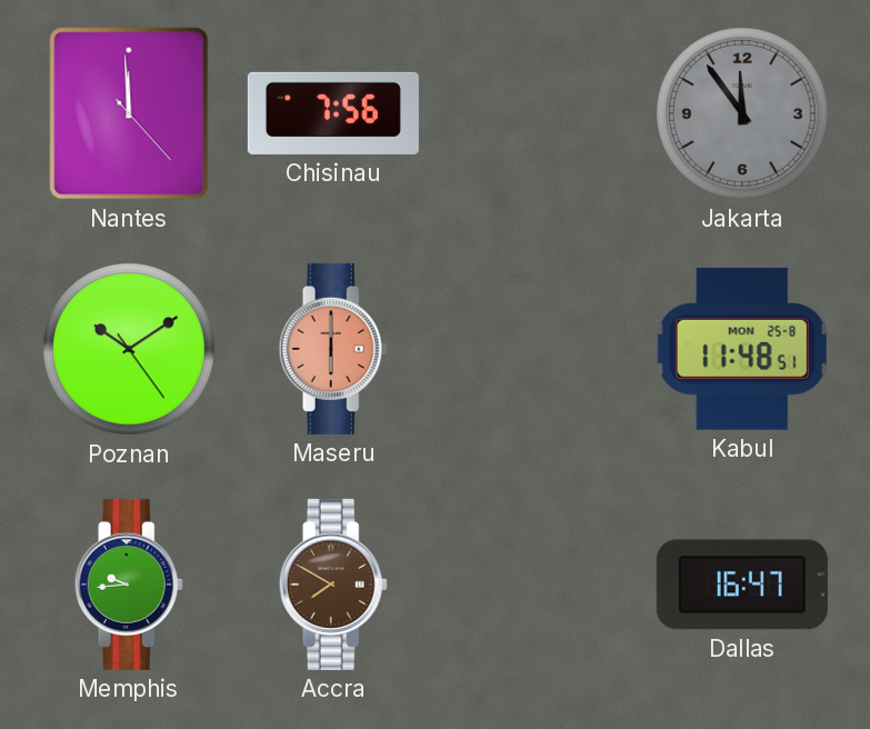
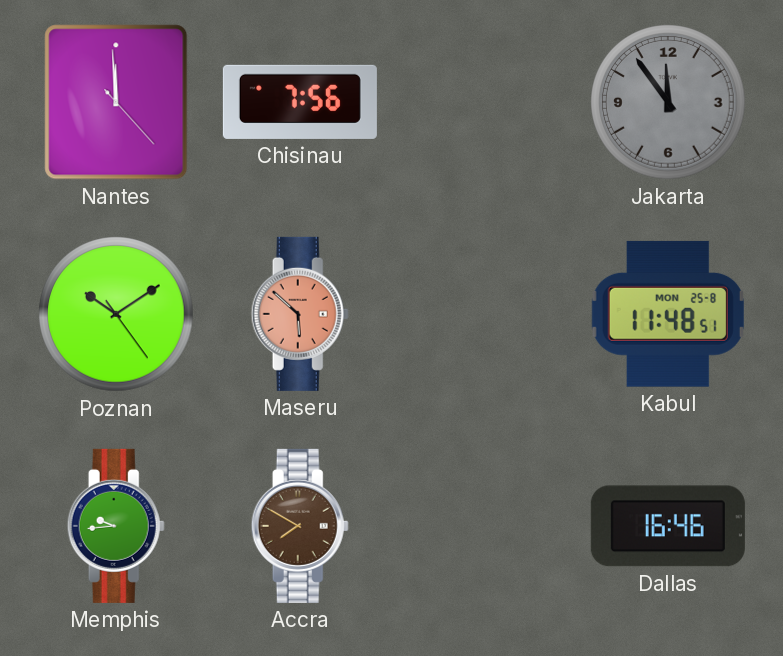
Maseru: 6:00 -> 5:52 (300, 314)
Dallas: 16:47 -> 16:46 (668, 526)
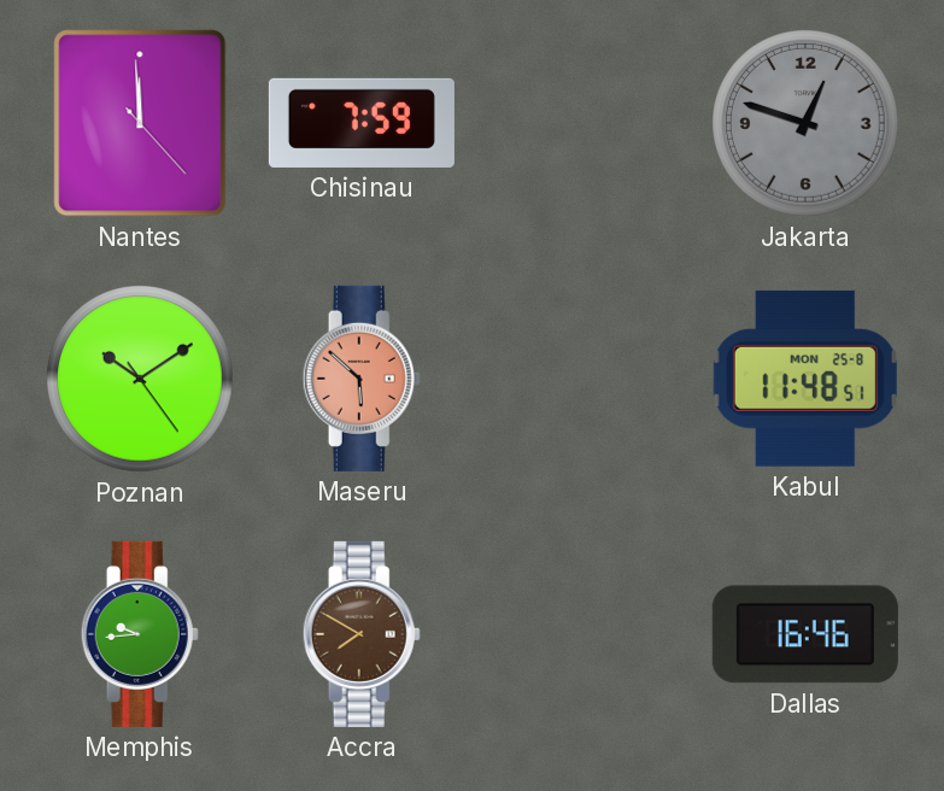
Chisinau: 7:56 -> 7:59 (362, 123)
Jakarta: 11:54 -> 12:48 (805, 123)
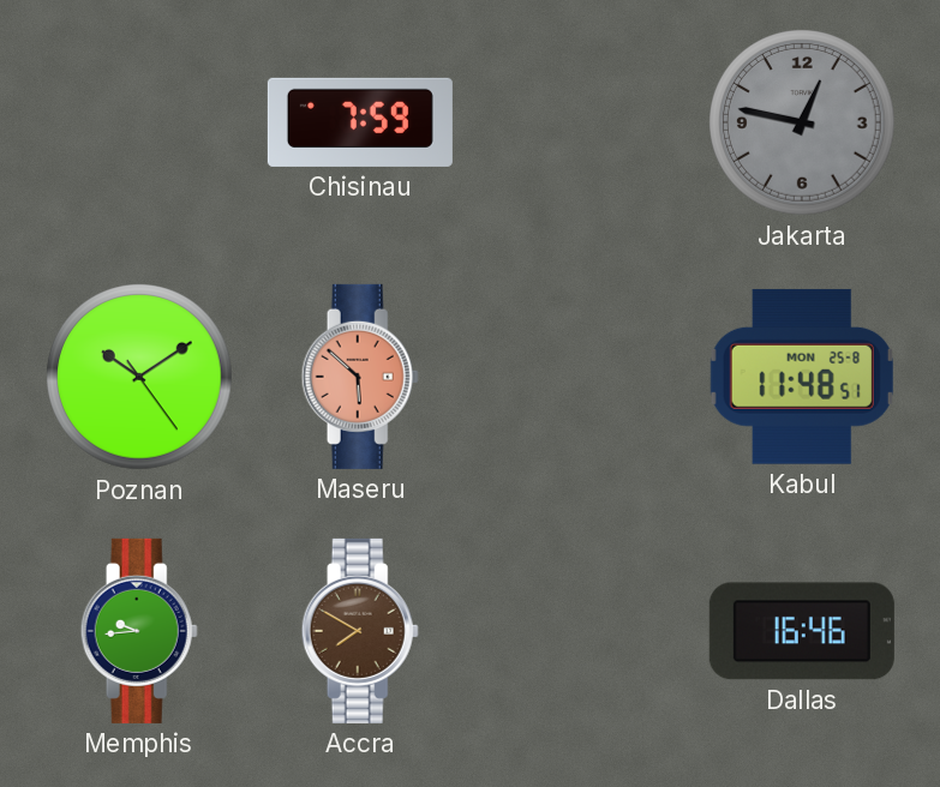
Nantes: 11:59 -> none (140, 123)
Jakarta: 12:48 -> 12:47 (802, 122)
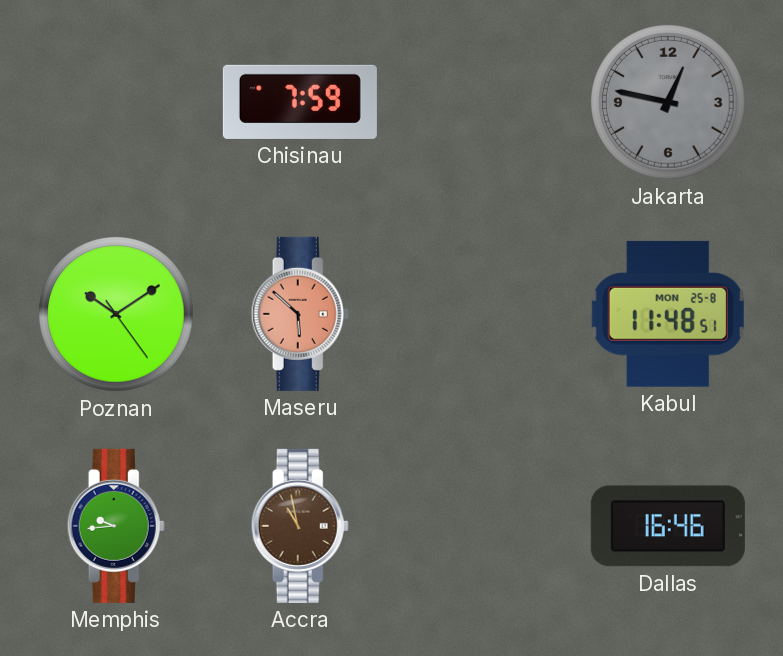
Accra: 7:50 -> 10:58 (300, 526)
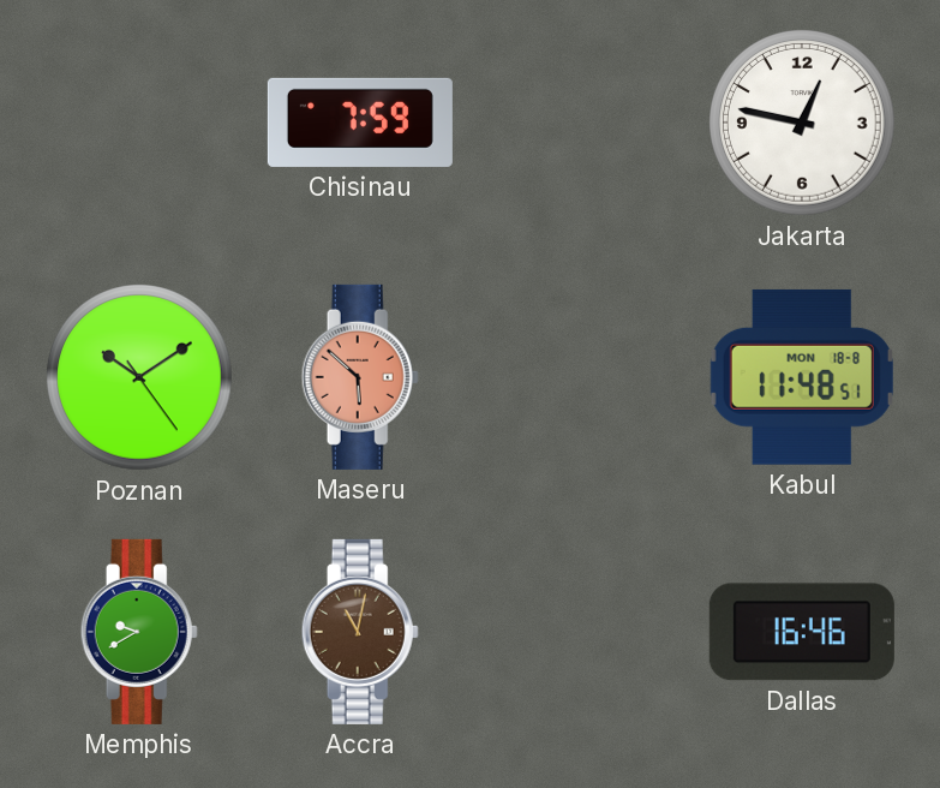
Jakarta dial: grey -> white (802, 123)
Kabul date: MON 25-8 -> MON 18-8 (802, 377)
Memphis: 9:44 -> 9:40 (139, 632)
Accra: 10:58 -> 11:02 (360, 632)
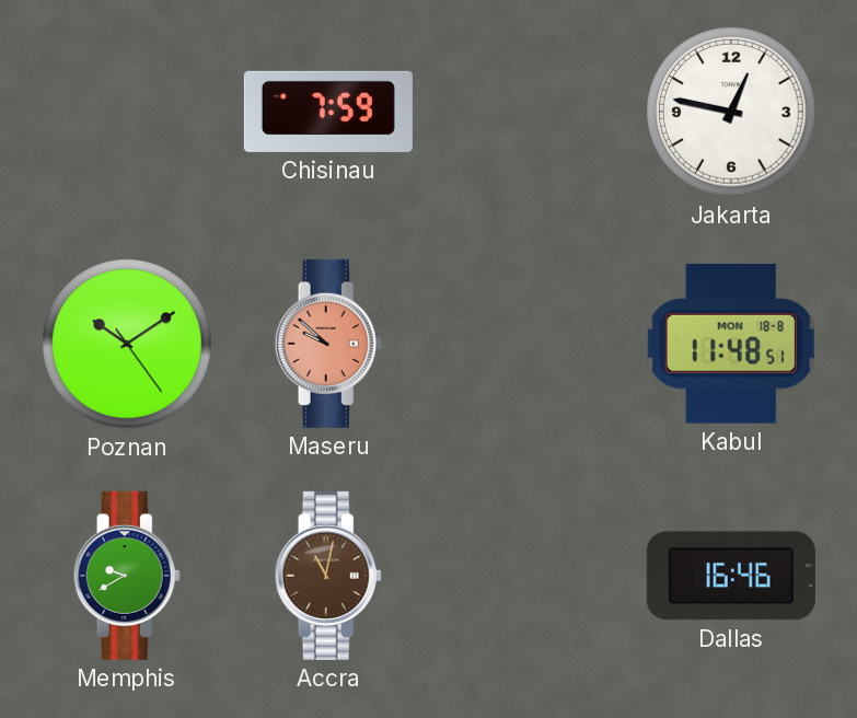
Maseru: 5:52 -> 9:52 (328, 344)
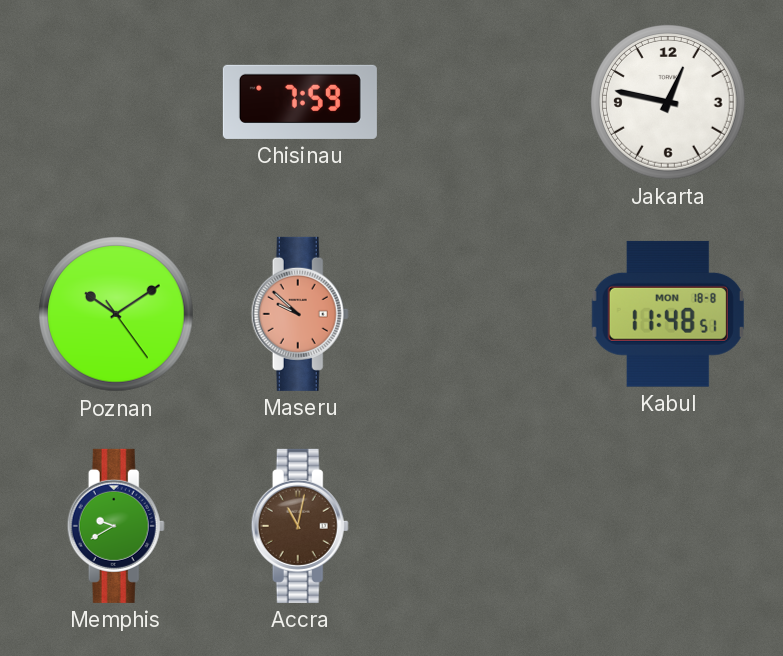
Dallas: 16:46 -> none (731, 576)
